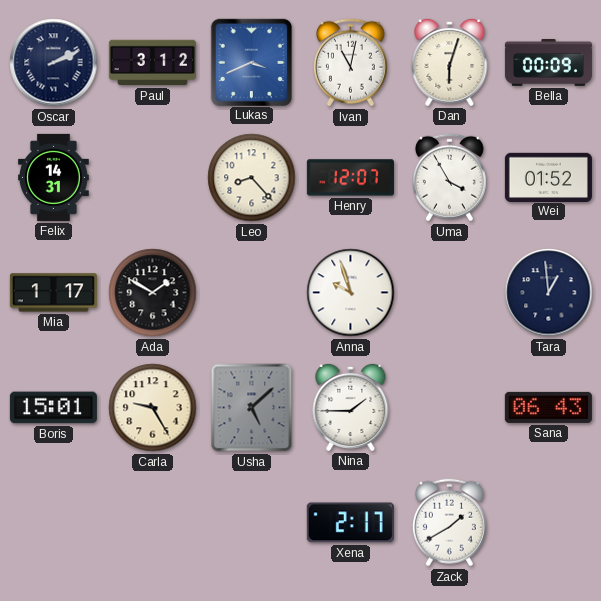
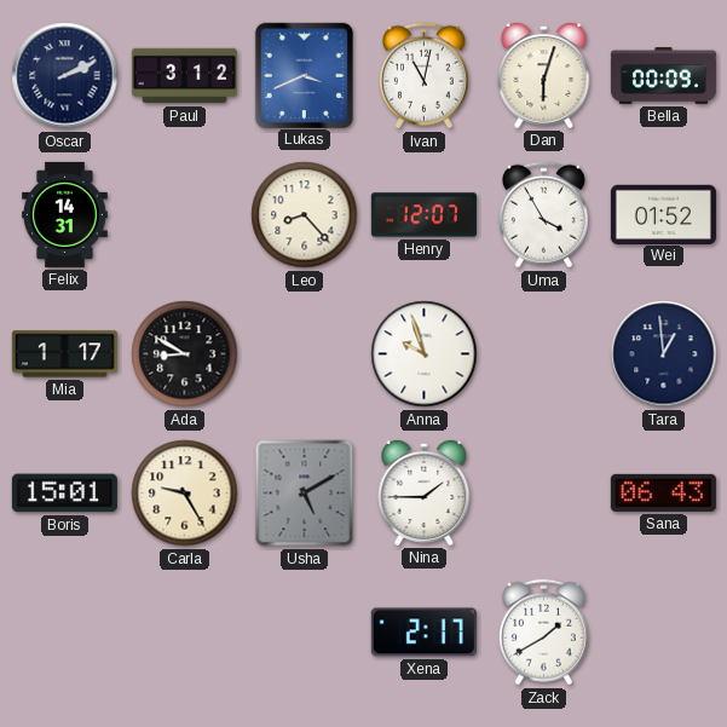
Ada: 1:50 -> 8:50 (185, 354)
Usha: 5:08 -> 5:10 (305, 494)
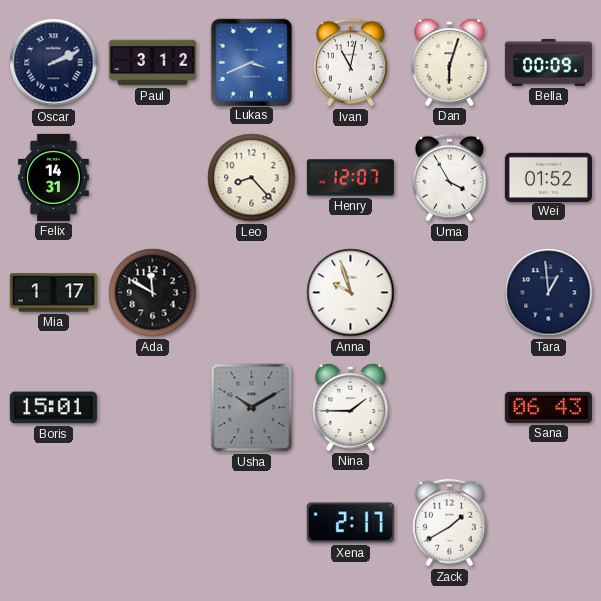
Ada: 8:50 -> 11:50 (153, 293)
Carla: 9:25 -> none (185, 494)
Usha: 5:10 -> 10:10 (252, 408)
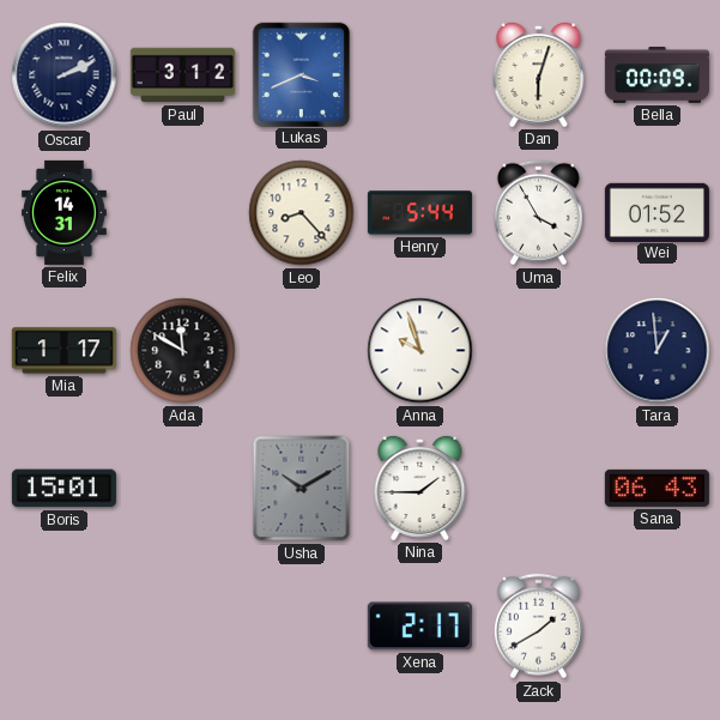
Ivan: 11:02 -> none (350, 63)
Henry: 12:07 -> 5:44 (419, 213)
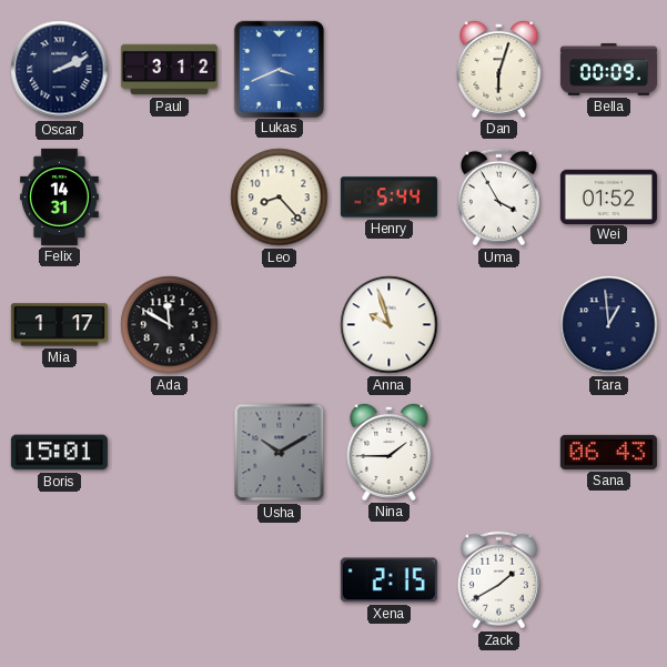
Xena: 2:17 -> 2:15 (388, 580)
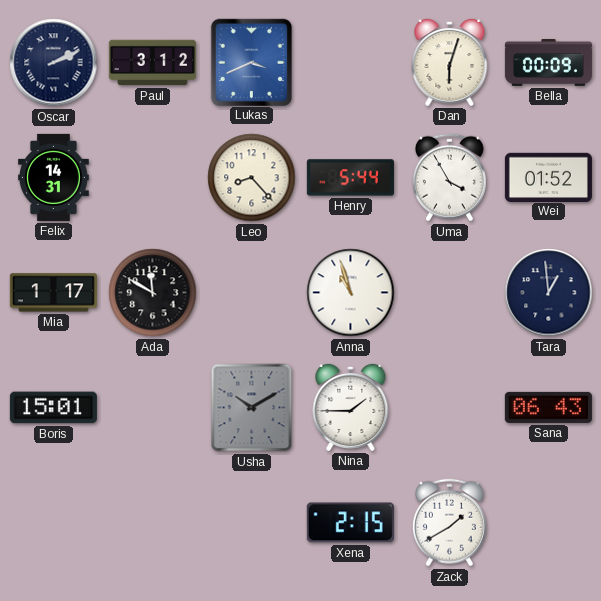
Anna: 9:57 -> 10:57 (351, 293)
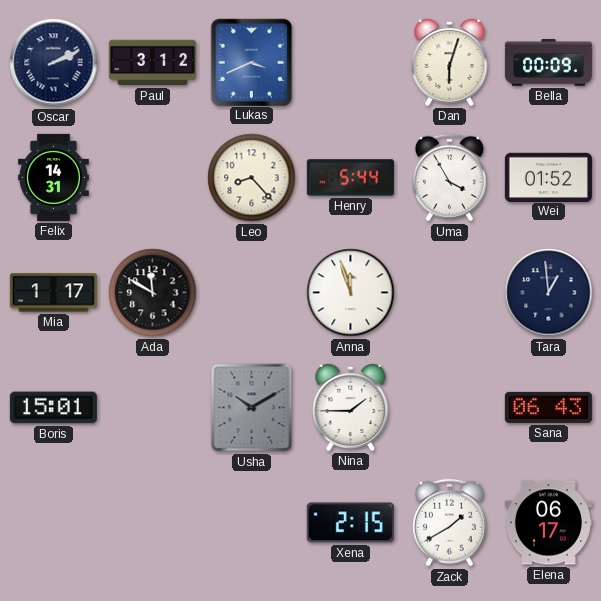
Anna: 10:57 -> 11:57 (351, 293)
Elena: none -> 06:17 (548, 523)
